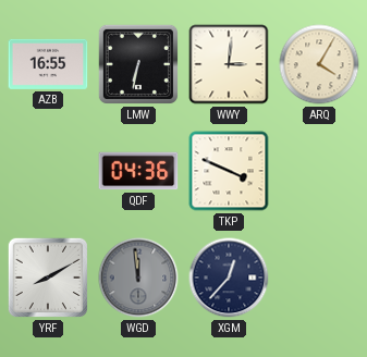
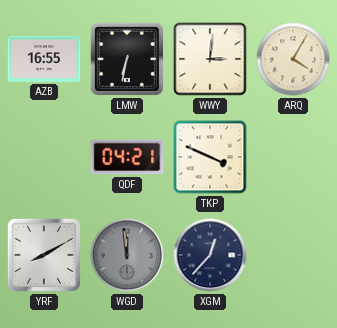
QDF: 04:36 -> 04:21 (127, 157)
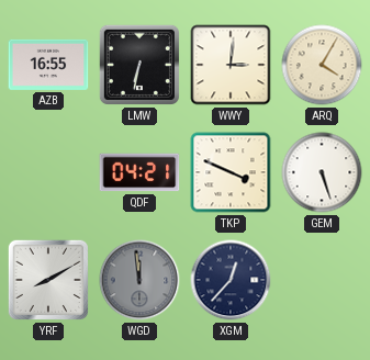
GEM: none -> 5:27 (322, 172)
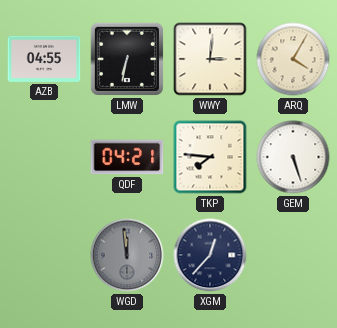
AZB: 16:55 -> 04:55 (44, 59)
TKP: 3:49 -> 7:46 (210, 157)
YRF: 8:10 -> none (48, 280)
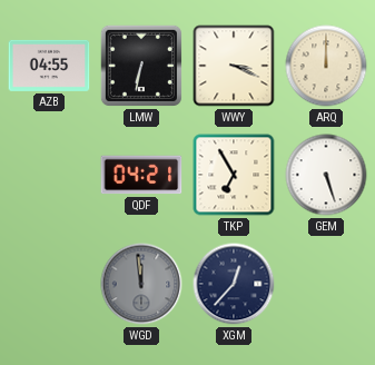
WWY: 3:01 -> 3:19 (234, 66)
ARQ: 4:05 -> 12:00 (326, 66)
TKP: 7:46 -> 6:55 (234, 175)
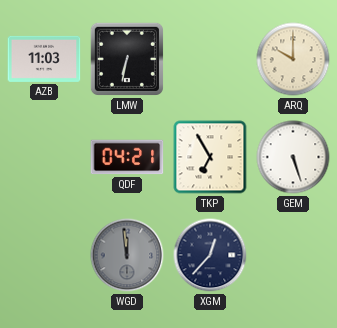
AZB: 04:55 -> 11:03 (44, 59)
WWY: 3:19 -> none (234, 66)
ARQ: 12:00 -> 10:00 (293, 59)
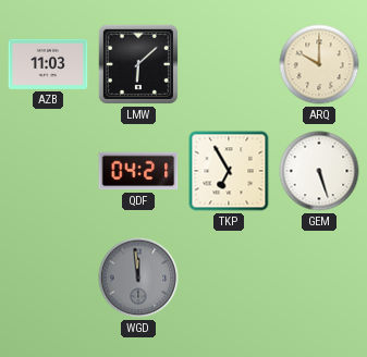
LMW: 6:32 -> 6:08 (138, 64)
XGM: 12:37 -> none (210, 255)
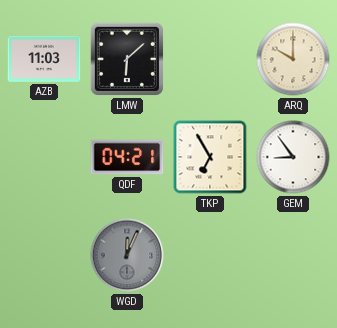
GEM: 5:27 -> 8:54 (293, 157)
WGD: 11:59 -> 12:04 (127, 255)
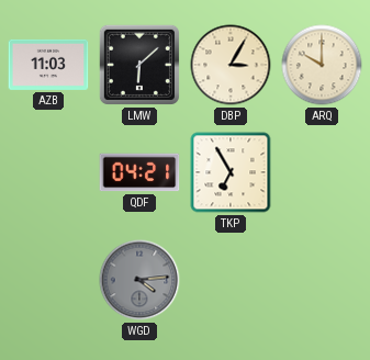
DBP: none -> 3:05 (231, 65)
GEM: 8:54 -> none (293, 157)
WGD: 12:04 -> 4:14 (139, 280)
